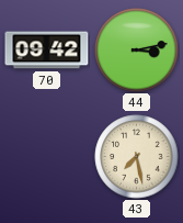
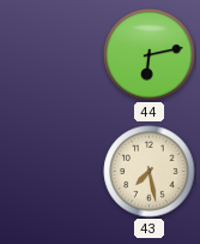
70: 09:42 -> none (47, 51)
44: 3:13 -> 6:13 (150, 55)
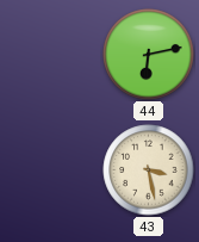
43: 7:28 -> 3:28 (149, 170)
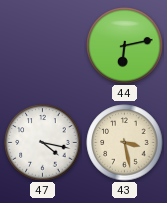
47: none -> 4:17 (43, 143)
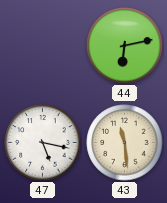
47: 4:17 -> 5:17 (43, 143)
43: 3:28 -> 11:29 (125, 143)
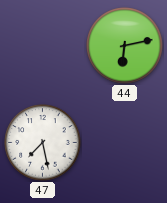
47: 5:17 -> 7:28 (43, 143)
43: 11:29 -> none (125, 143)
